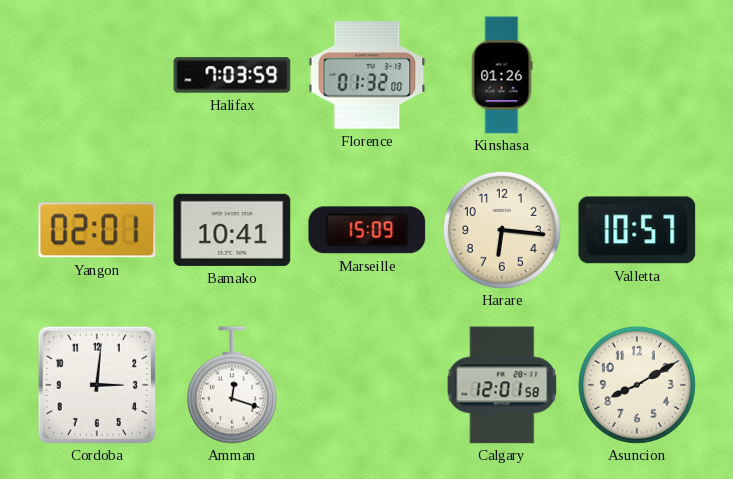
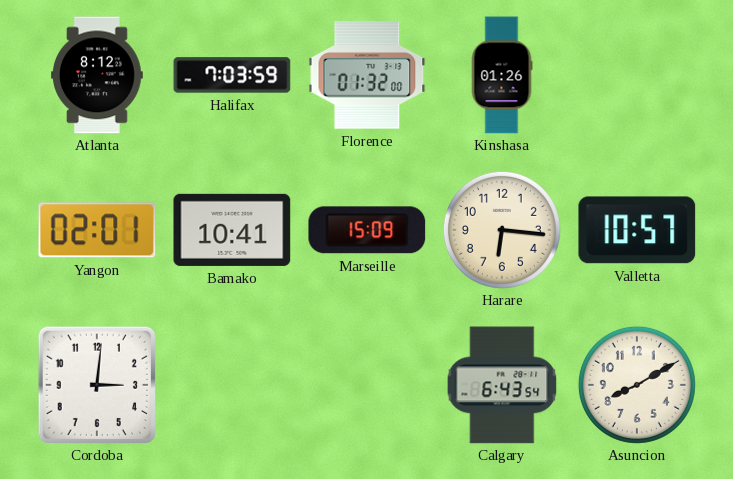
Atlanta: none -> 8:12 (98, 75)
Amman: 12:18 -> none (232, 385)
Calgary: 12:01 -> 6:43 (502, 385)
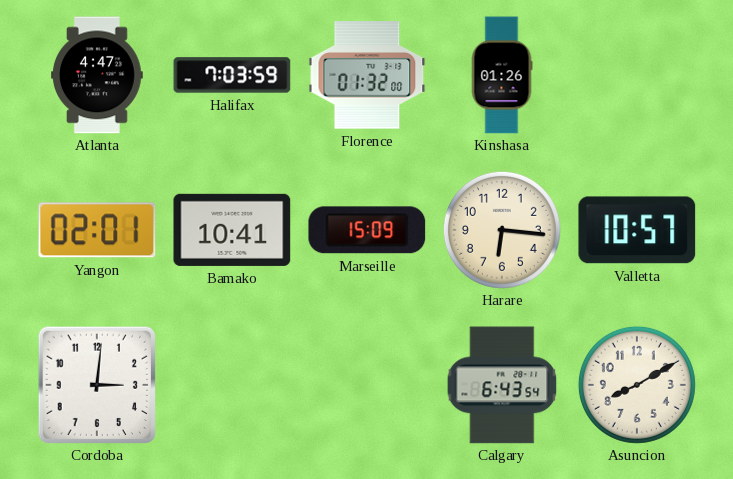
Atlanta: 8:12 -> 4:47 (98, 75)
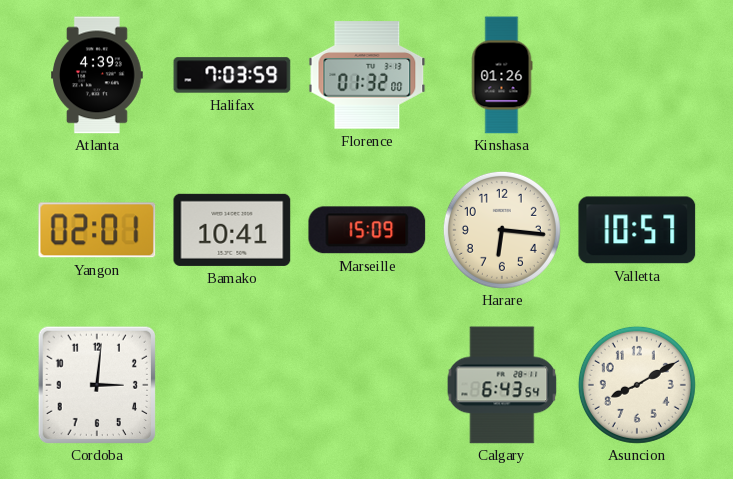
Atlanta: 4:47 -> 4:39 (98, 75)
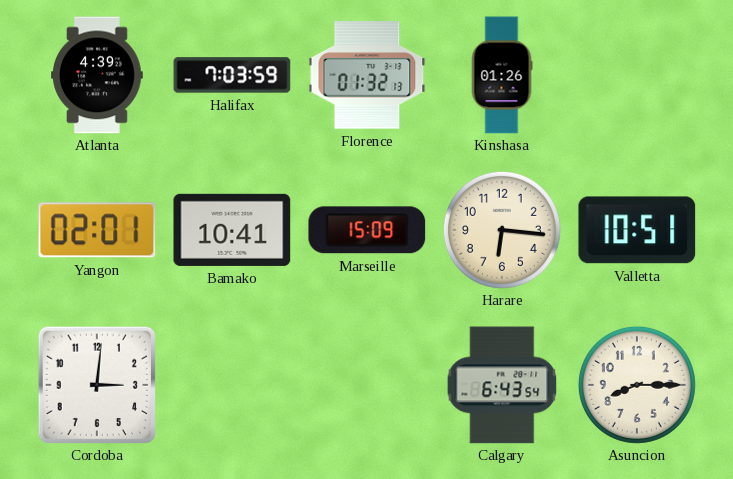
Florence: 01:32:00 -> 01:32:13 (367, 75)
Valletta: 10:57 -> 10:51 (637, 230)
Asuncion: 8:10 -> 8:15 (637, 385)
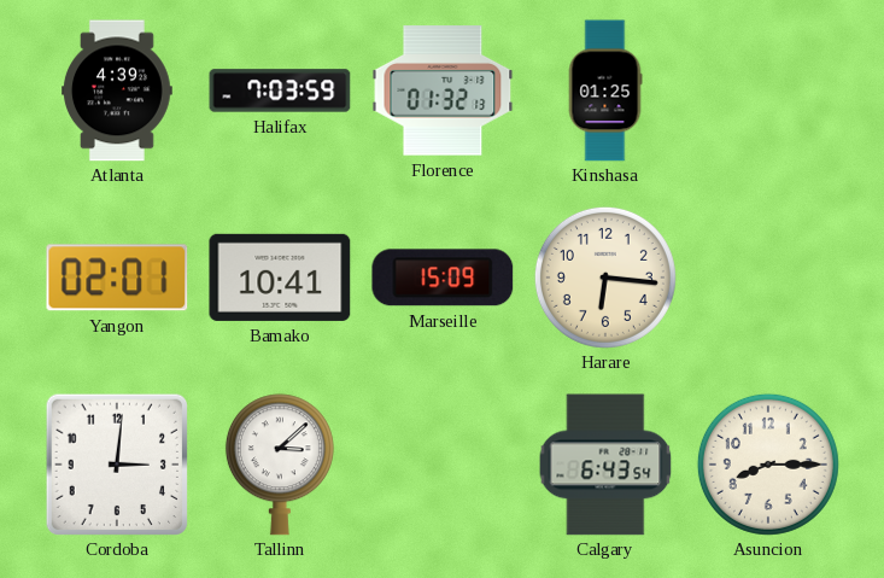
Kinshasa: 01:26 -> 01:25 (605, 91)
Valletta: 10:51 -> none (637, 230)
Tallinn: none -> 3:08 (280, 465)
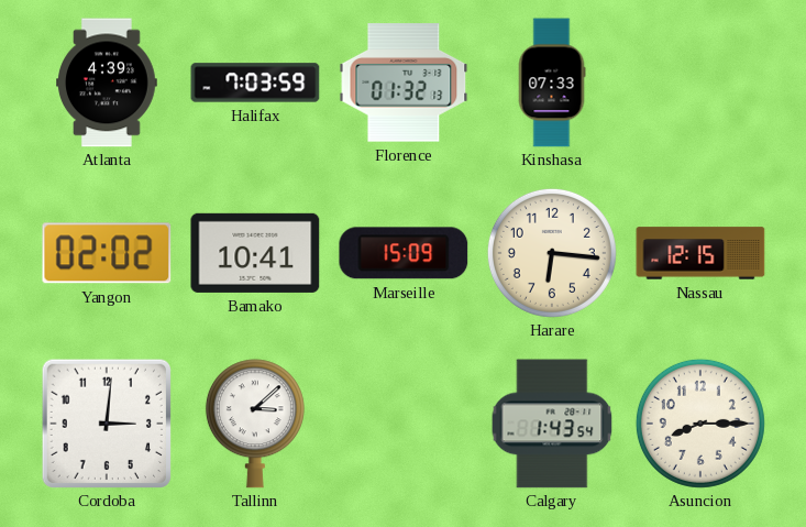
Kinshasa: 01:25 -> 07:33 (552, 83)
Yangon: 02:01 -> 02:02 (107, 253)
Nassau: none -> 12:15 (700, 253)
Calgary: 6:43 -> 1:43 (552, 424)
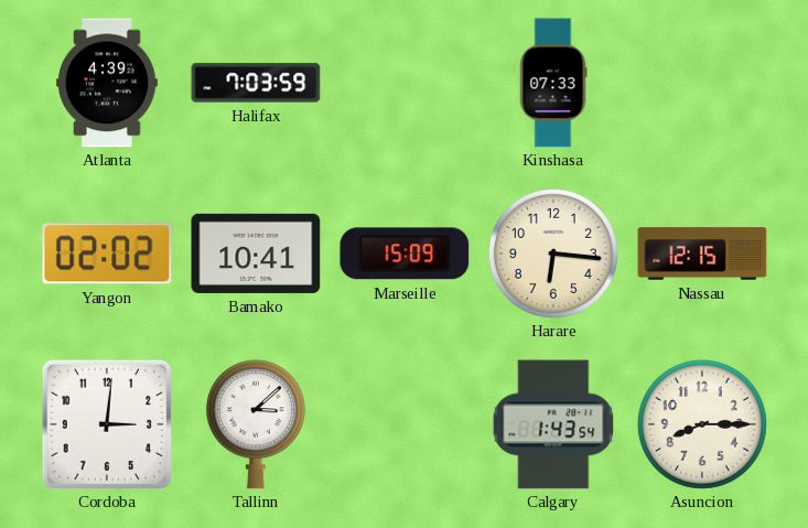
Florence: 01:32 -> none (404, 83)
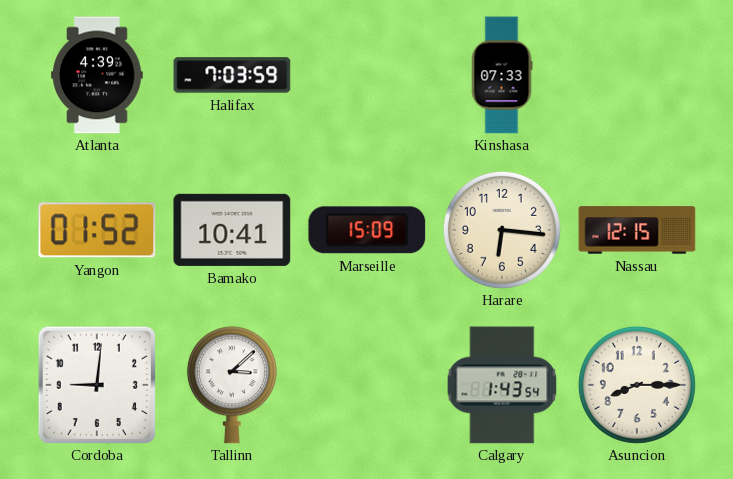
Yangon: 02:02 -> 01:52 (97, 230)
Cordoba: 3:01 -> 9:01 (96, 384)
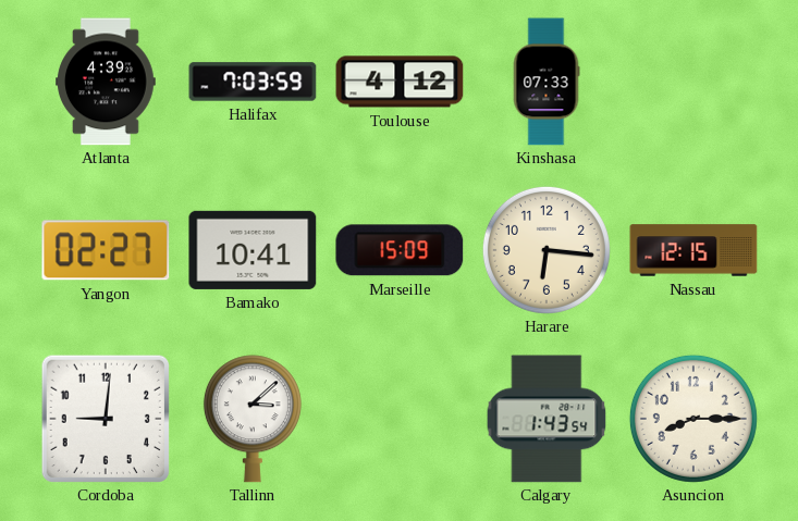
Toulouse: none -> 4:12 (400, 82)
Yangon: 01:52 -> 02:27 (106, 250)
